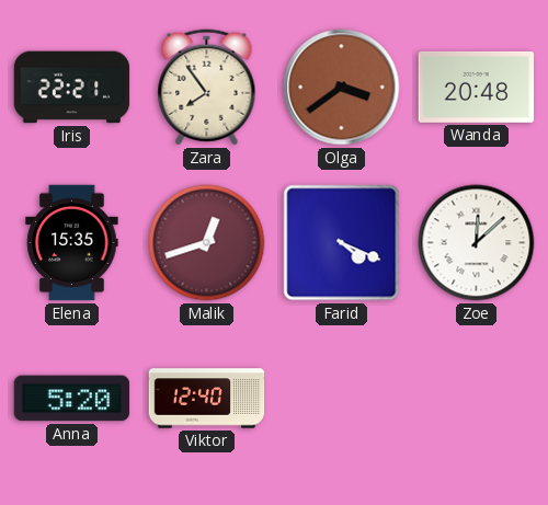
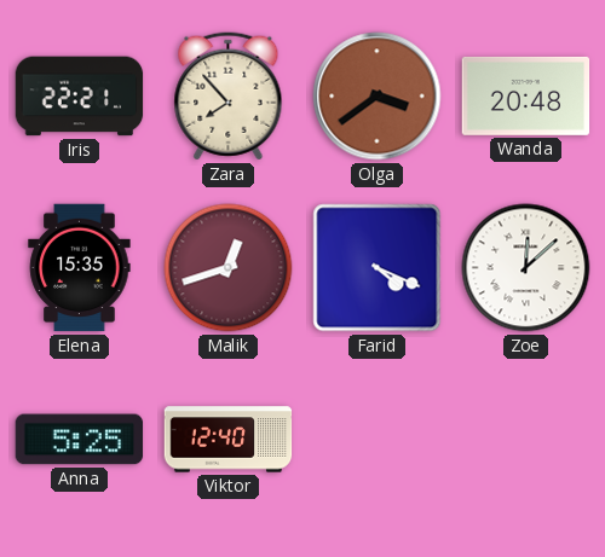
Zara: 7:54 -> 7:53 (229, 97)
Anna: 5:20 -> 5:25 (80, 440)
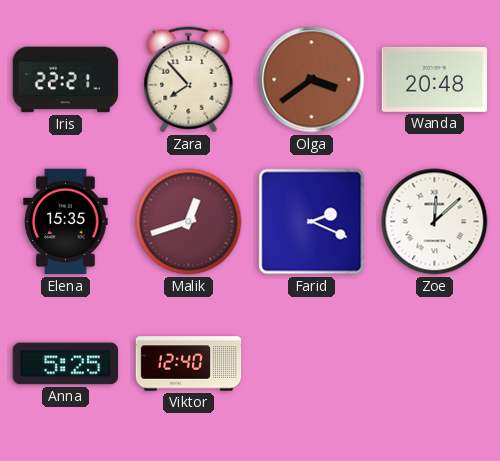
Farid: 4:19 -> 2:19 (312, 222)
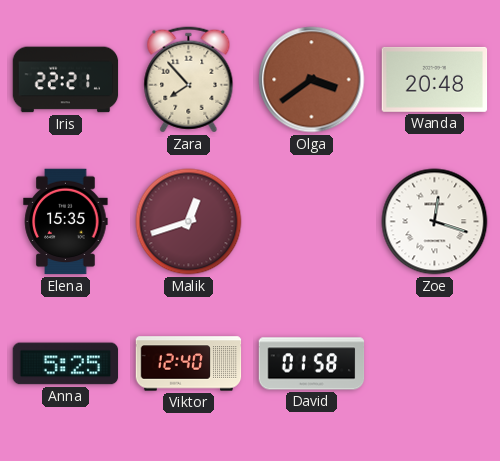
Farid: 2:19 -> none (312, 222)
Zoe: 12:08 -> 12:18 (435, 222)
David: none -> 01:58 (312, 364)
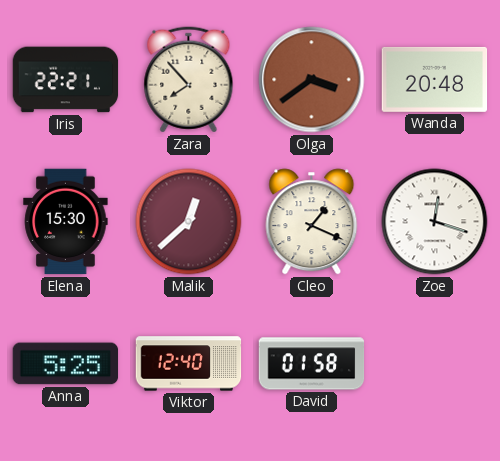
Elena: 15:35 -> 15:30 (66, 222)
Malik: 12:42 -> 12:38 (189, 222)
Cleo: none -> 1:19 (312, 222)
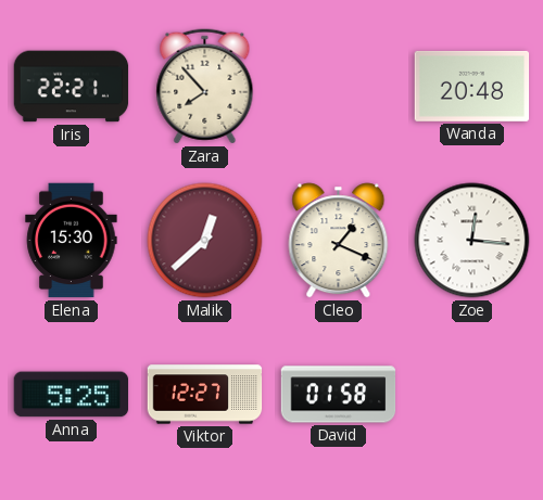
Olga: 3:39 -> none (312, 80)
Zoe: 12:18 -> 12:16 (472, 241)
Viktor: 12:40 -> 12:27 (205, 395)
